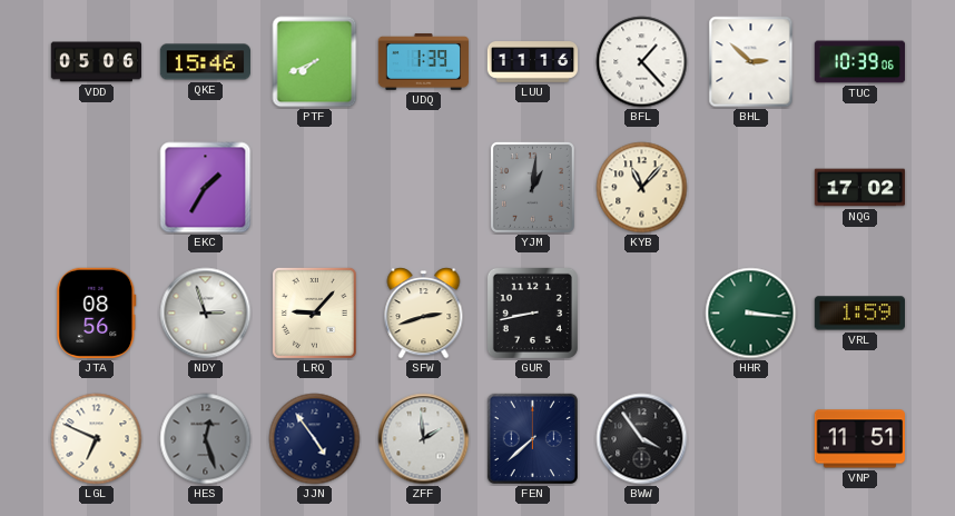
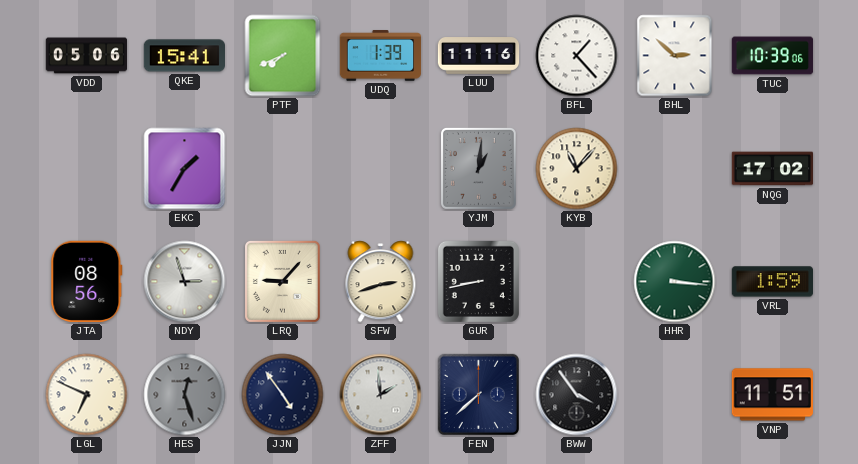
QKE: 15:46 -> 15:41 (184, 56)
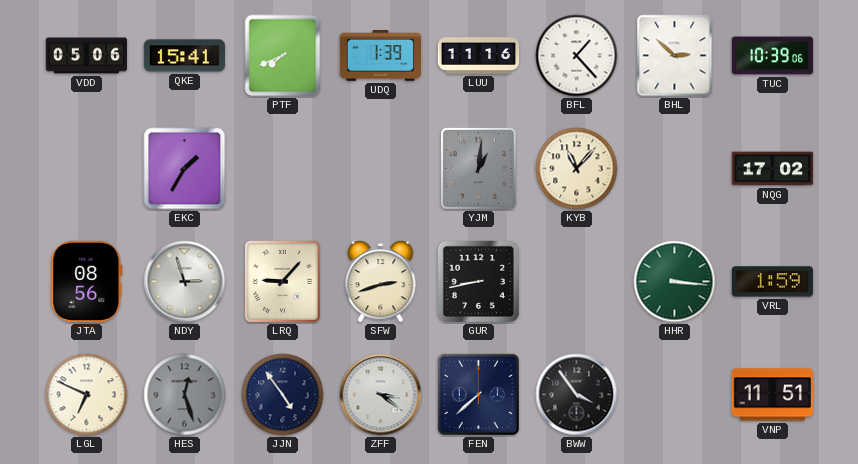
ZFF: 1:59 -> 3:21 (381, 395)
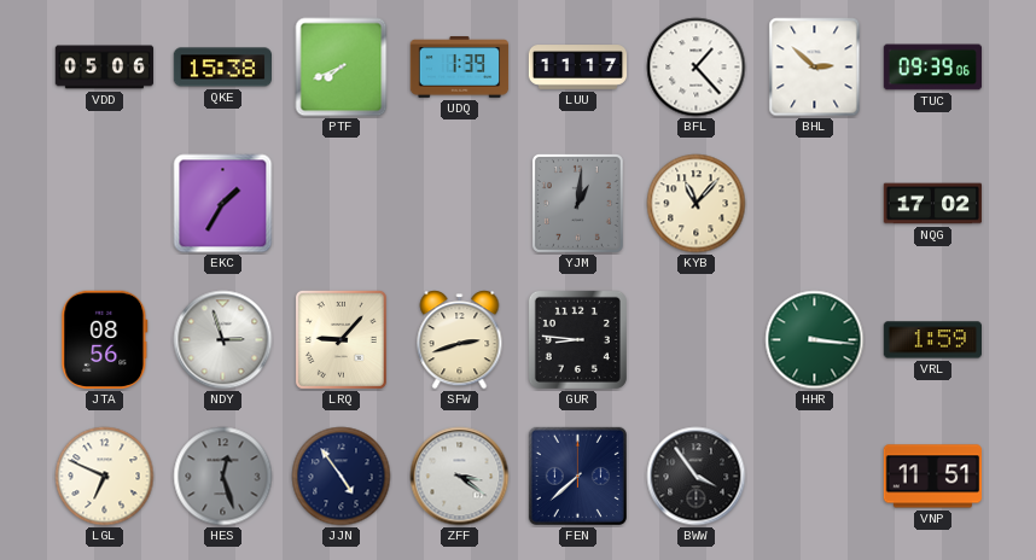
QKE: 15:41 -> 15:38 (222, 68)
LUU: 11:16 -> 11:17 (578, 68)
TUC: 10:39 -> 09:39 (933, 68)
GUR: 8:43 -> 8:46 (577, 339)
